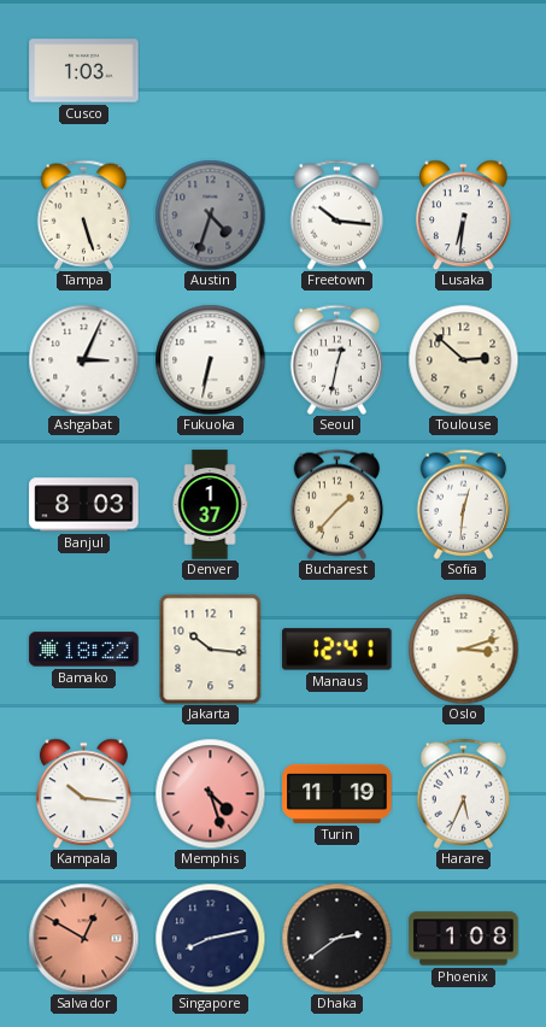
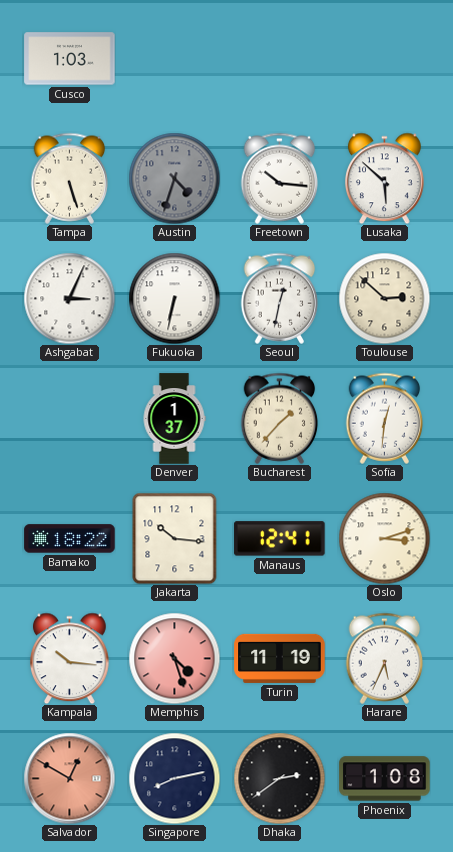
Lusaka: 6:31 -> 5:52 (385, 178)
Banjul: 8:03 -> none (84, 505)
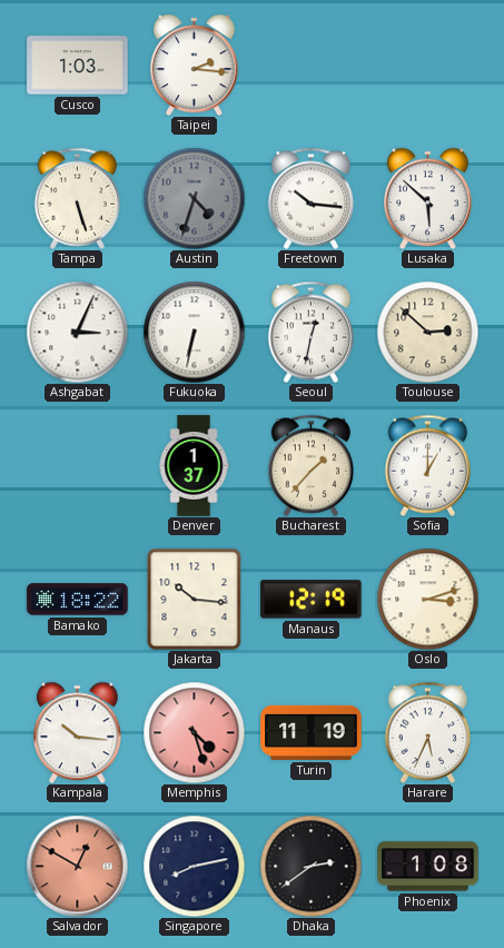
Taipei: none -> 2:16 (195, 65)
Sofia: 12:31 -> 1:00 (428, 465)
Manaus: 12:41 -> 12:19 (312, 600)
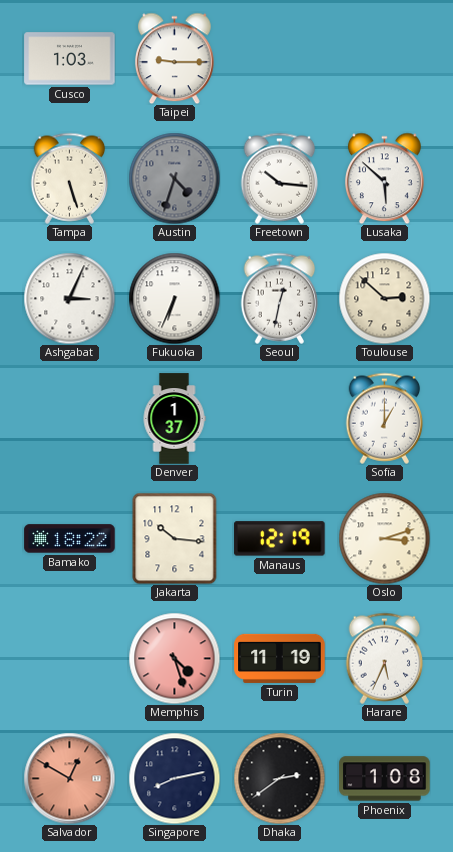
Taipei: 2:16 -> 9:15 (175, 58)
Fukuoka: 6:32 -> 6:34 (174, 298)
Bucharest: 1:37 -> none (312, 465)
Kampala: 10:16 -> none (78, 732)
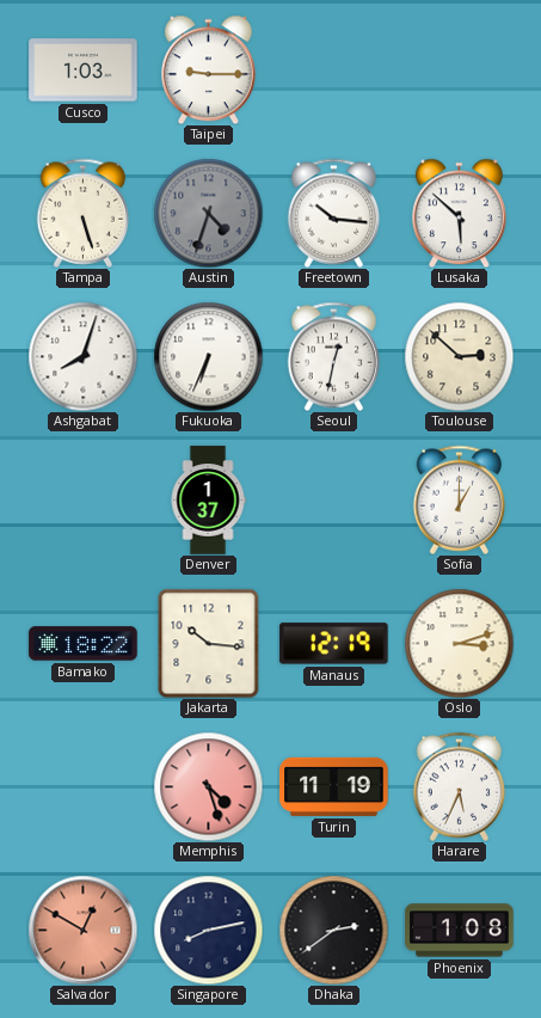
Ashgabat: 3:04 -> 8:03 (82, 356)
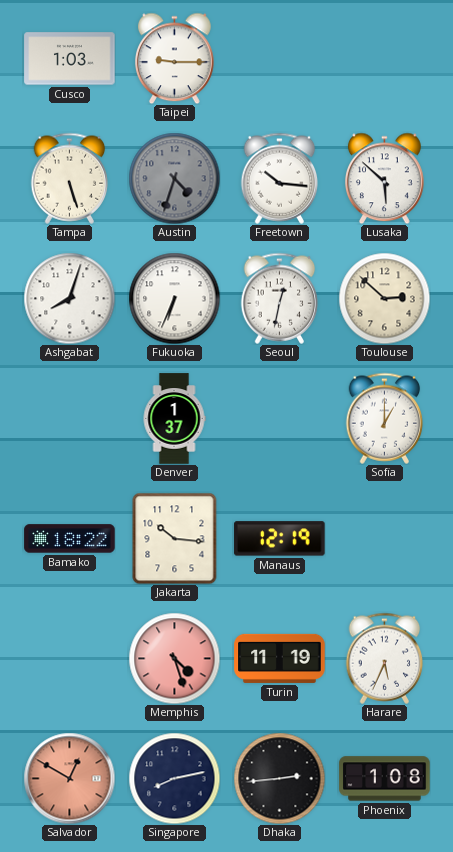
Oslo: 3:12 -> none (459, 643)
Dhaka: 2:39 -> 2:44 (279, 778)
